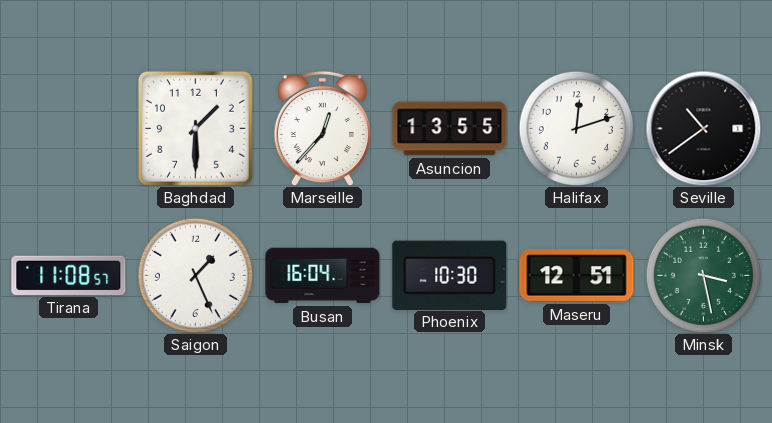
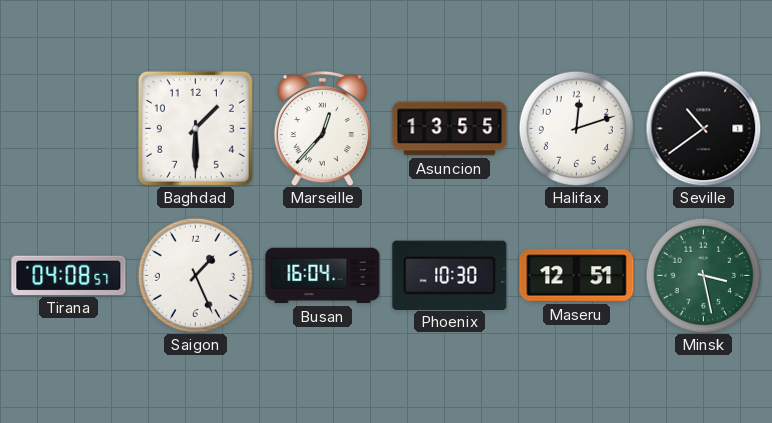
Tirana: 11:08 -> 04:08 (69, 275)
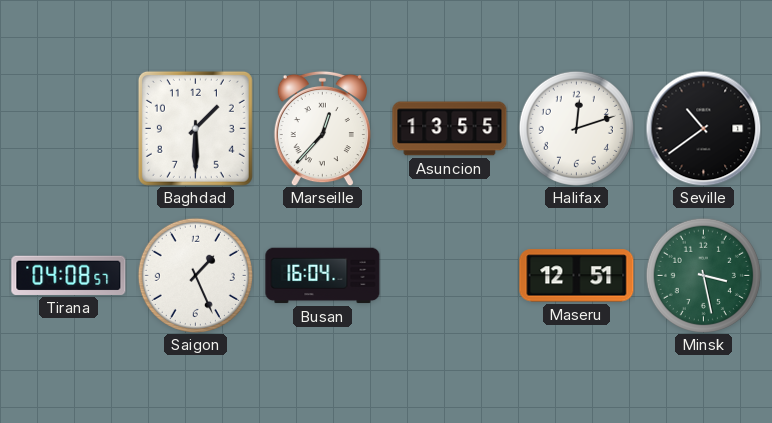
Phoenix: 10:30 -> none (450, 275)
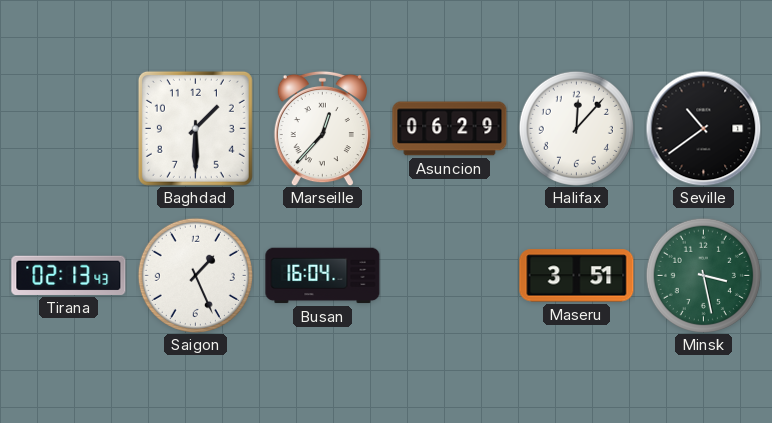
Asuncion: 13:55 -> 06:29 (450, 129)
Halifax: 12:12 -> 12:07 (576, 128)
Tirana: 04:08 -> 02:13 (69, 275)
Maseru: 12:51 -> 3:51 (577, 276)
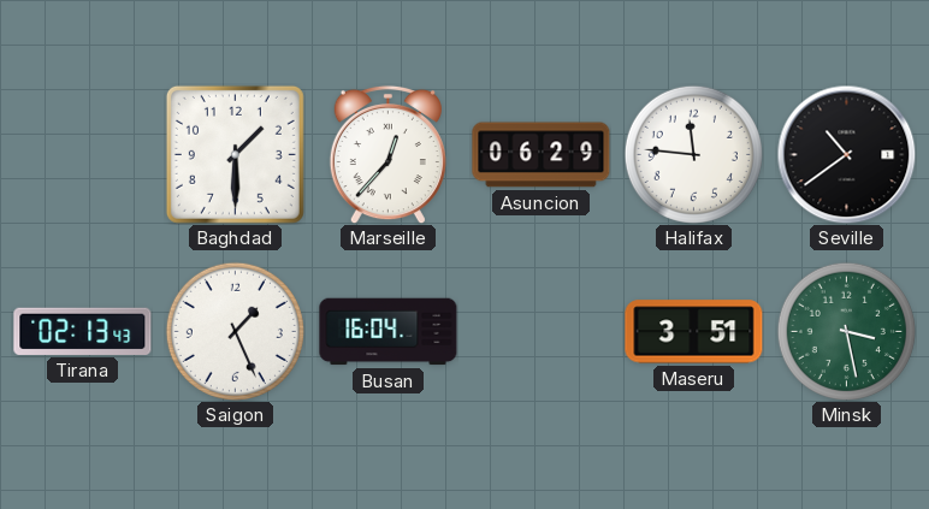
Halifax: 12:07 -> 11:46 (693, 154)
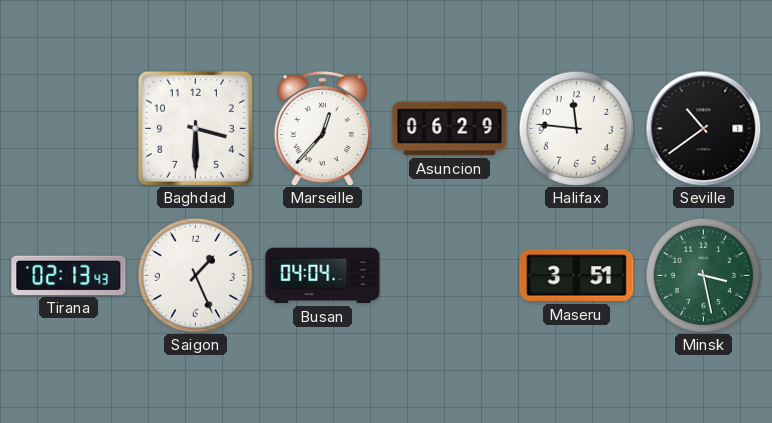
Baghdad: 1:30 -> 3:30 (195, 128)
Busan: 16:04 -> 04:04 (323, 276)
